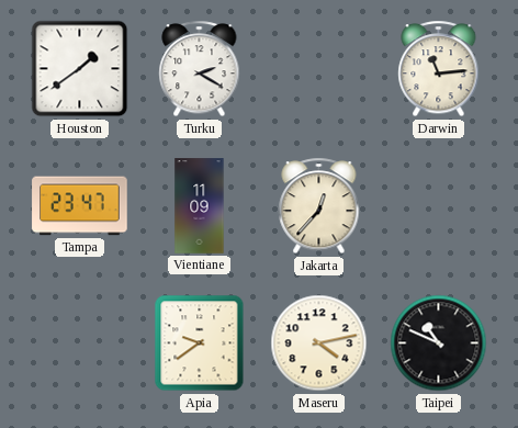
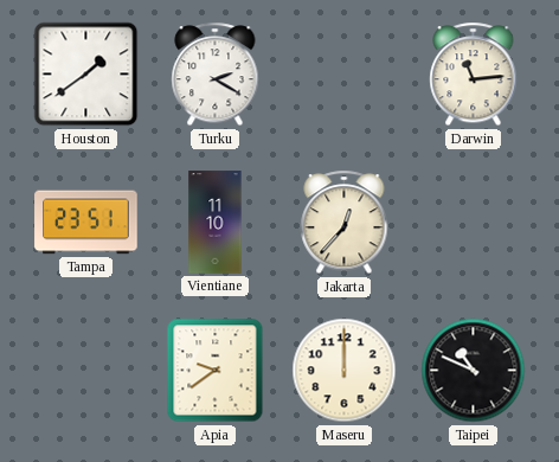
Tampa: 23:47 -> 23:51 (86, 223)
Vientiane: 11:09 -> 11:10 (216, 223)
Maseru: 4:13 -> 12:00 (345, 371)
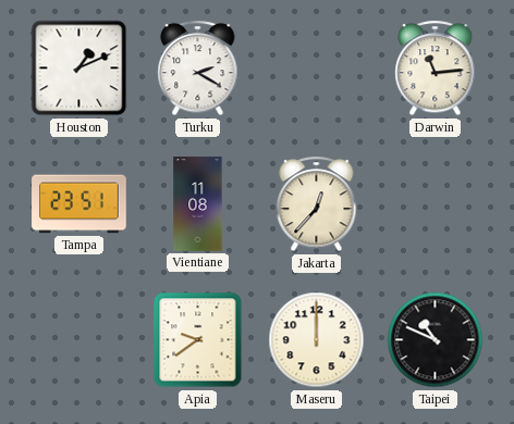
Houston: 1:39 -> 1:11 (79, 68)
Vientiane: 11:10 -> 11:08 (198, 204)
